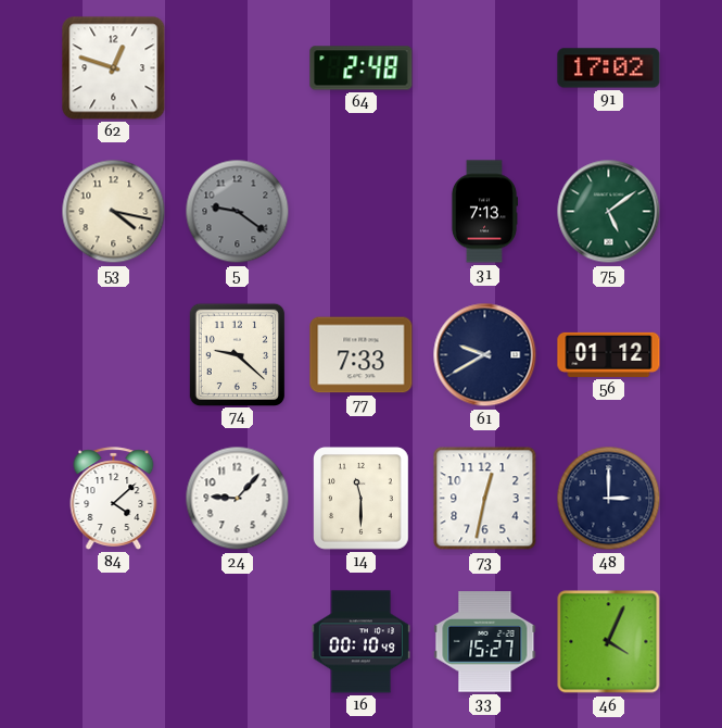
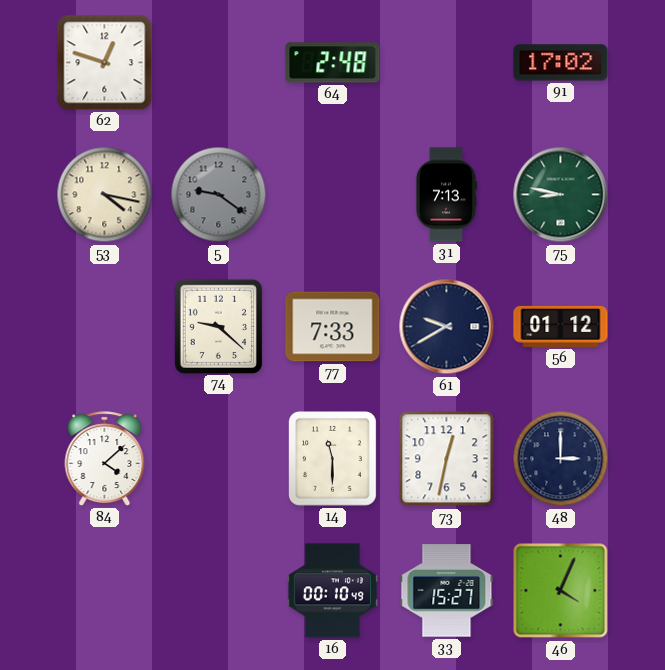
75: 5:09 -> 8:47 (561, 195)
24: 9:07 -> none (238, 499)
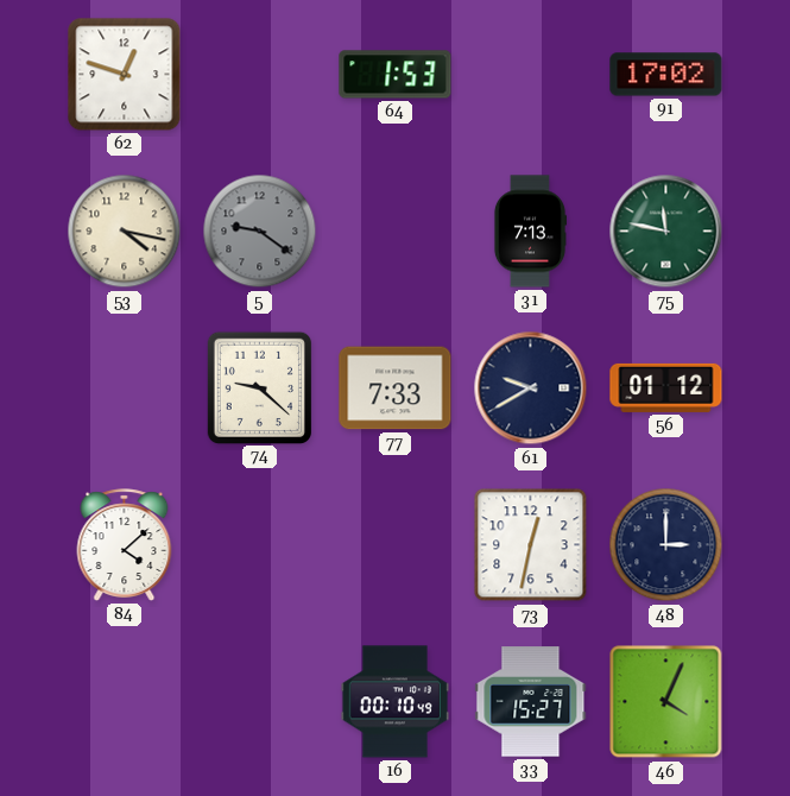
64: 2:48 -> 1:53 (396, 75)
75: 8:47 -> 11:47 (666, 232)
14: 11:30 -> none (333, 459)
